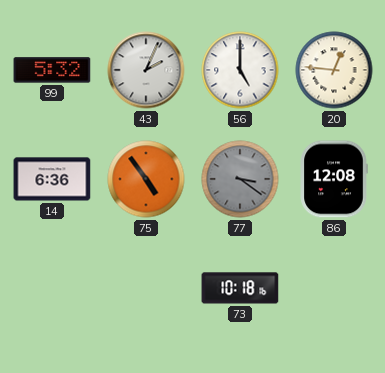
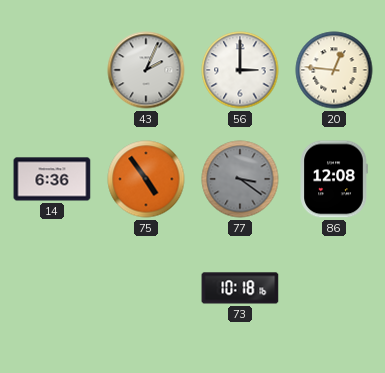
99: 5:32 -> none (52, 70)
56: 5:00 -> 3:00 (240, 70)
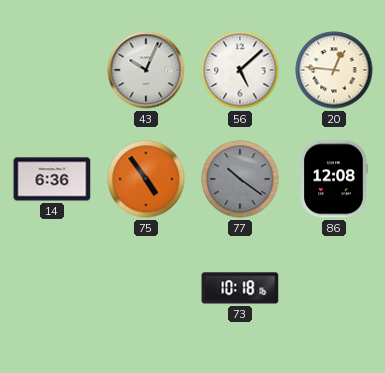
43: 2:04 -> 10:04 (146, 70)
56: 3:00 -> 5:08 (240, 70)
77: 3:21 -> 10:21 (240, 179)
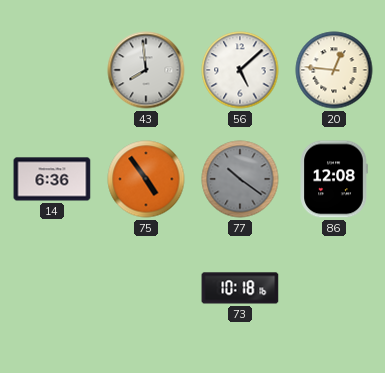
43: 10:04 -> 7:59 (146, 70)
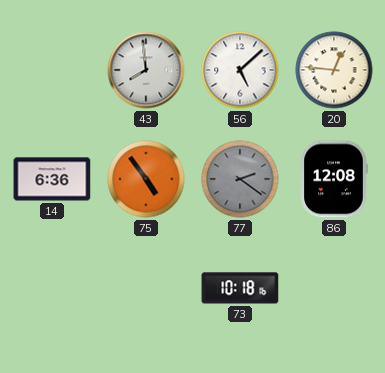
77: 10:21 -> 2:21 (240, 179)
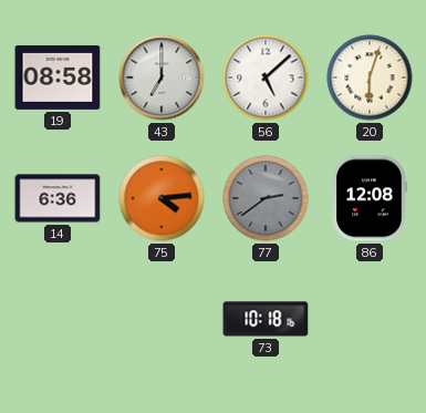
19: none -> 08:58 (58, 78)
43: 7:59 -> 7:00 (162, 78)
20: 12:46 -> 6:03 (370, 78)
75: 4:54 -> 4:14 (162, 198)
77: 2:21 -> 2:39 (266, 198)
